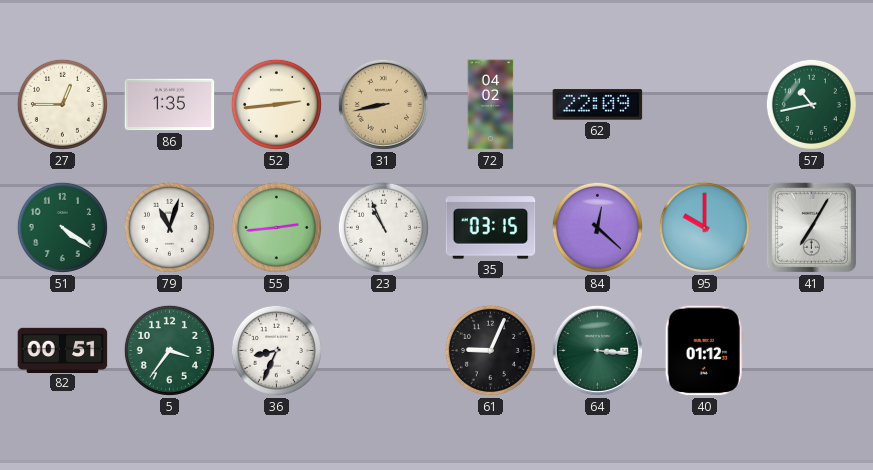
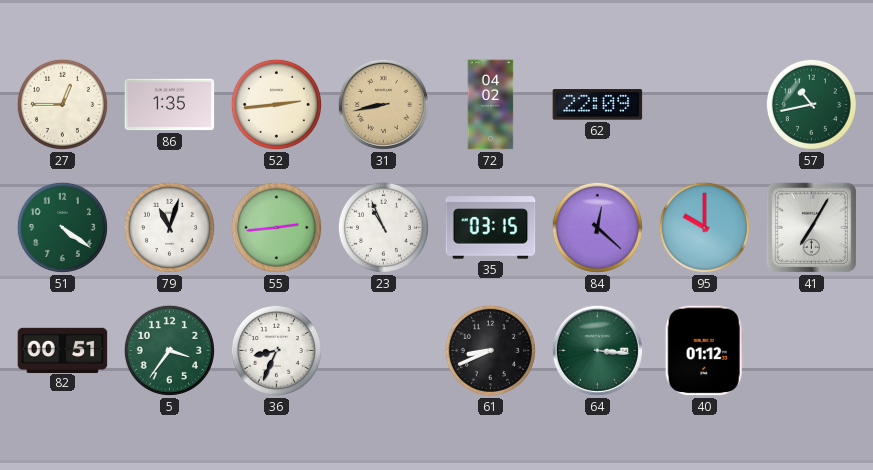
61: 9:04 -> 8:41 (490, 350)
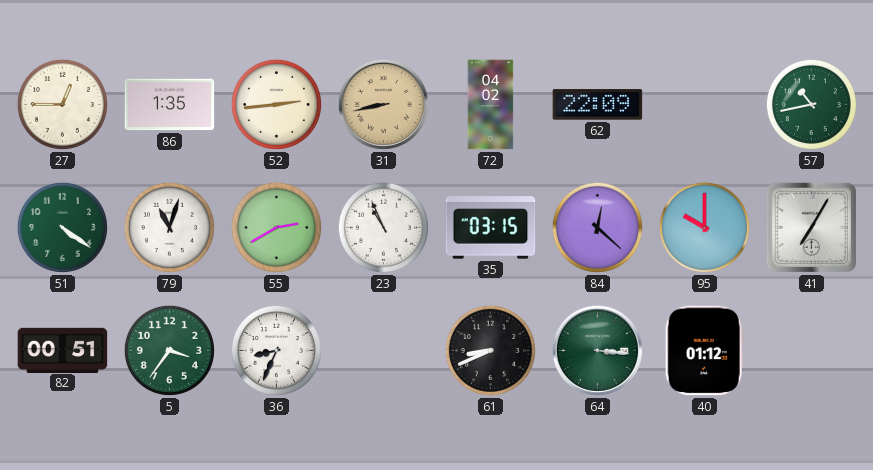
55: 2:44 -> 2:40 (276, 227)
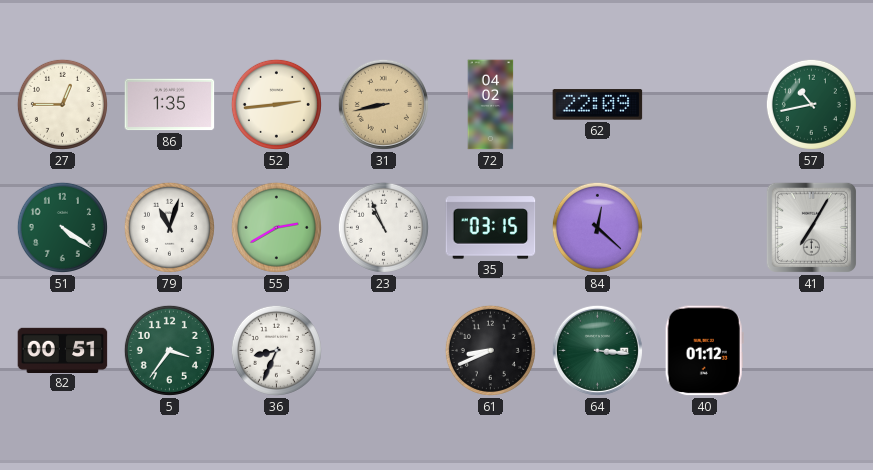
95: 10:00 -> none (704, 227)
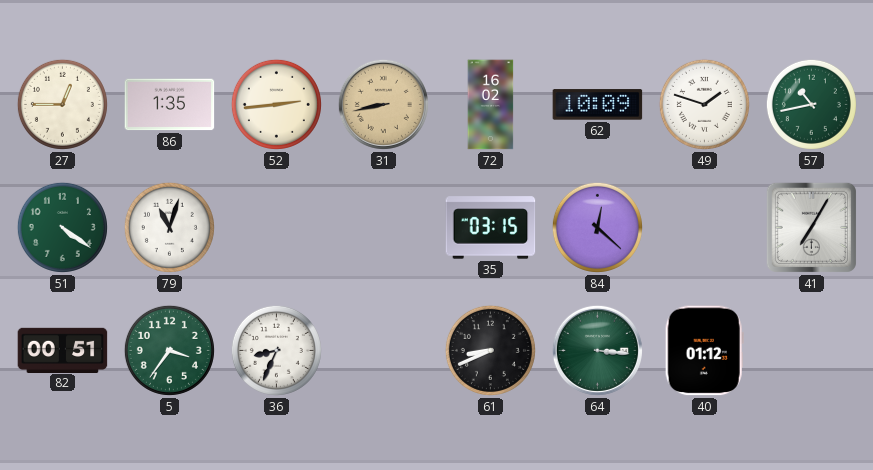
72: 04:02 -> 16:02 (491, 105)
62: 22:09 -> 10:09 (598, 105)
49: none -> 1:48 (704, 104)
55: 2:40 -> none (276, 227)
23: 10:56 -> none (383, 227)
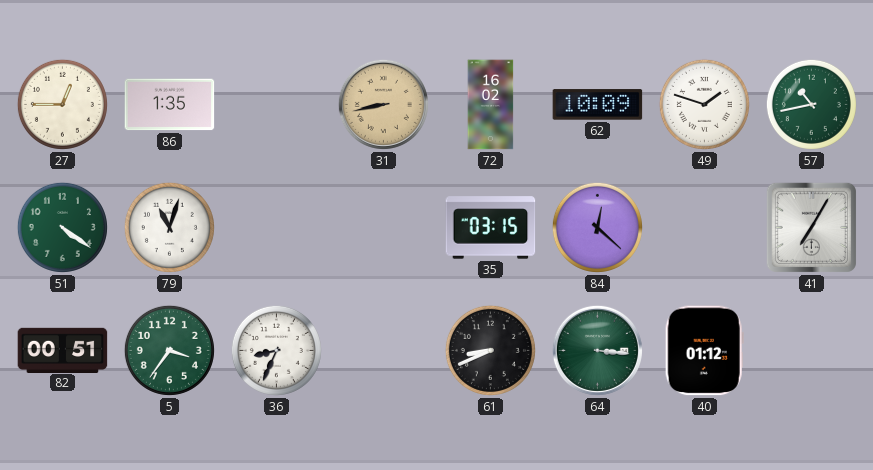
52: 2:44 -> none (276, 104)
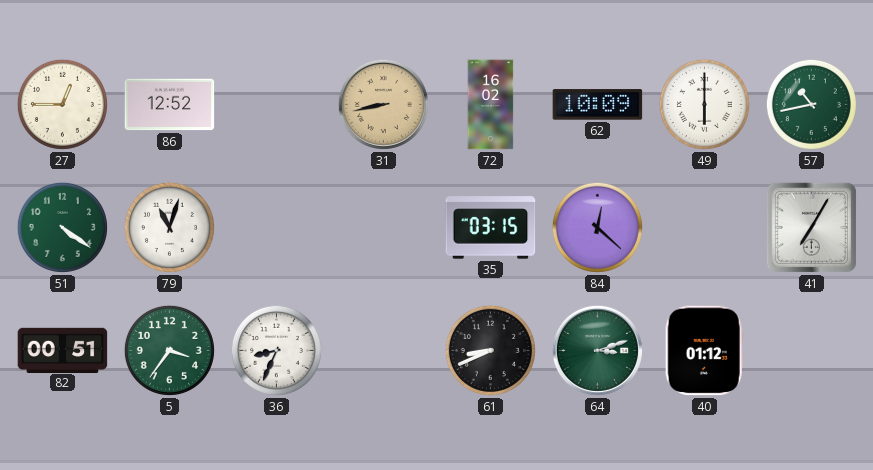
86: 1:35 -> 12:52 (170, 105)
49: 1:48 -> 6:00 (704, 104)
64: 3:16 -> 3:12 (597, 350)
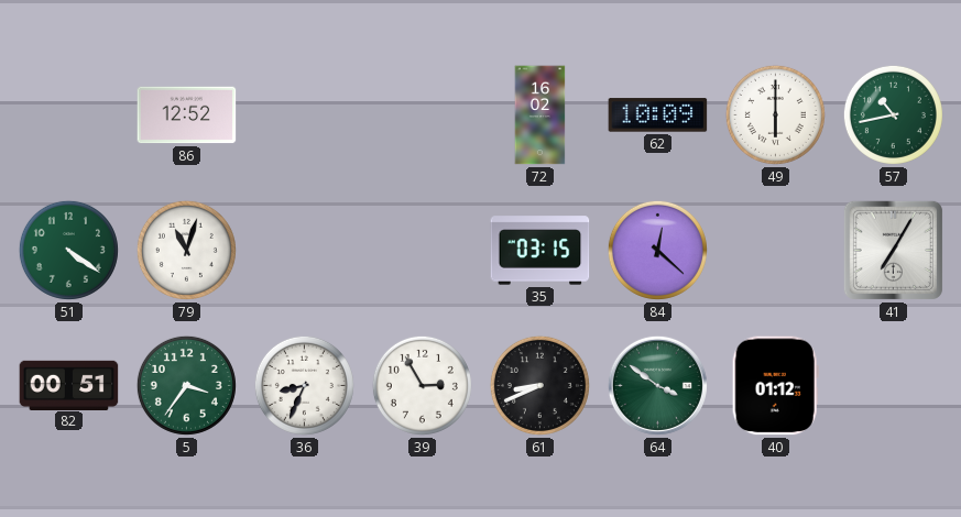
27: 12:45 -> none (62, 104)
31: 8:43 -> none (383, 104)
39: none -> 2:55 (422, 385)
64: 3:12 -> 3:51 (657, 385)
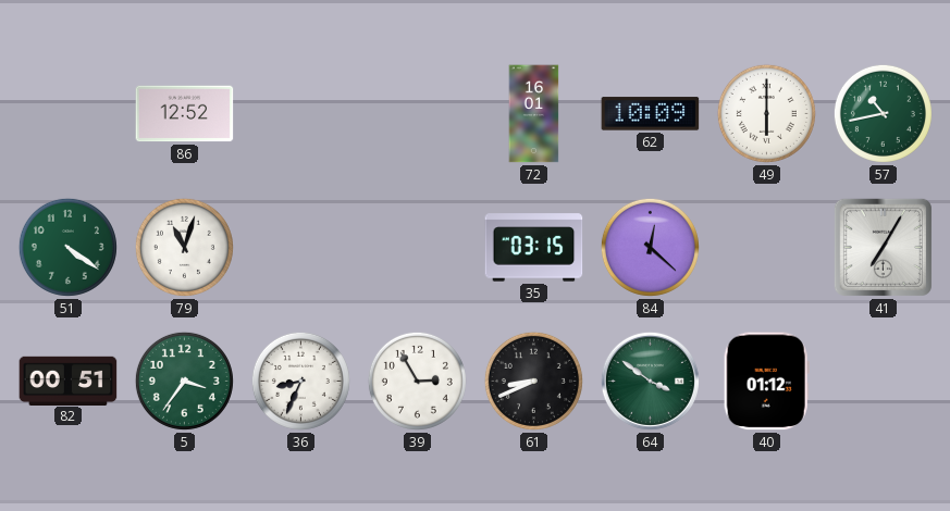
72: 16:02 -> 16:01 (534, 114)
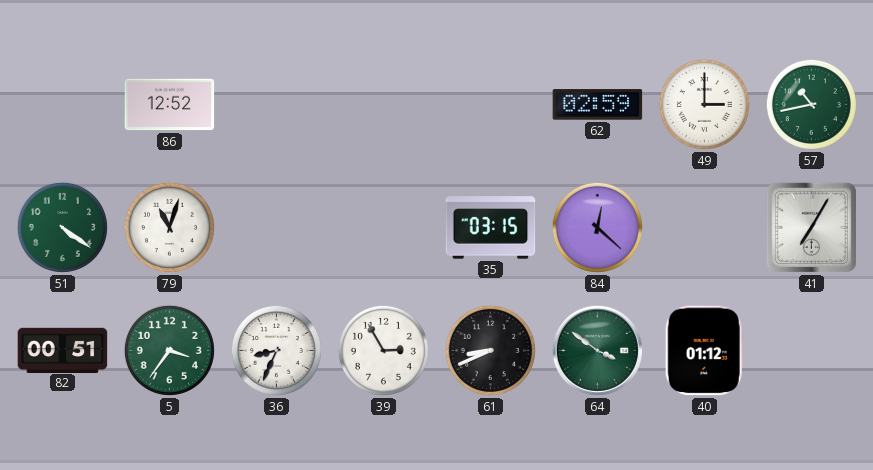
72: 16:01 -> none (534, 114)
62: 10:09 -> 02:59 (598, 105)
49: 6:00 -> 3:00 (704, 104)
